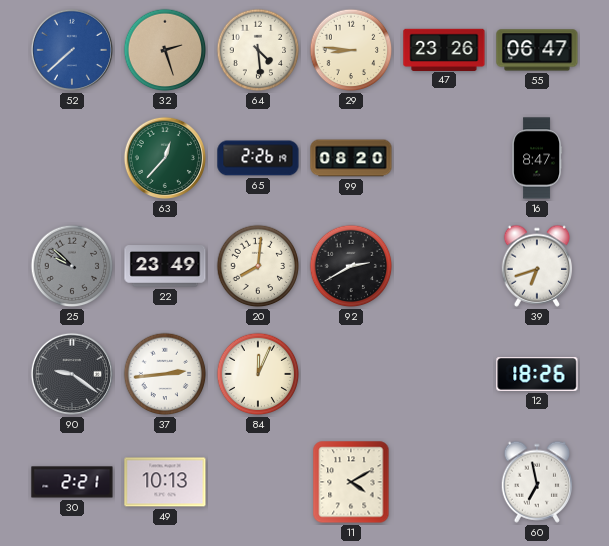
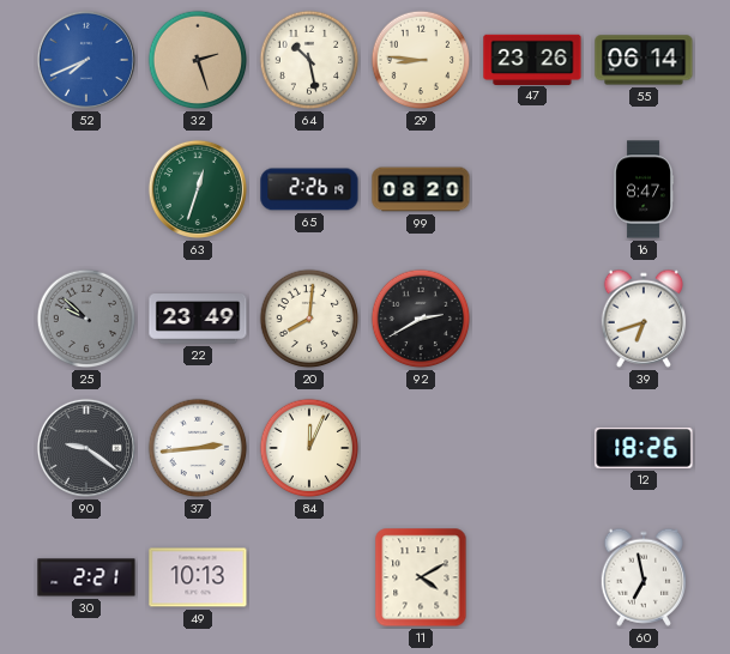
52: 7:38 -> 7:41 (86, 60)
64: 4:29 -> 10:28 (309, 60)
55: 06:47 -> 06:14 (644, 60)
63: 12:37 -> 12:33 (198, 189)
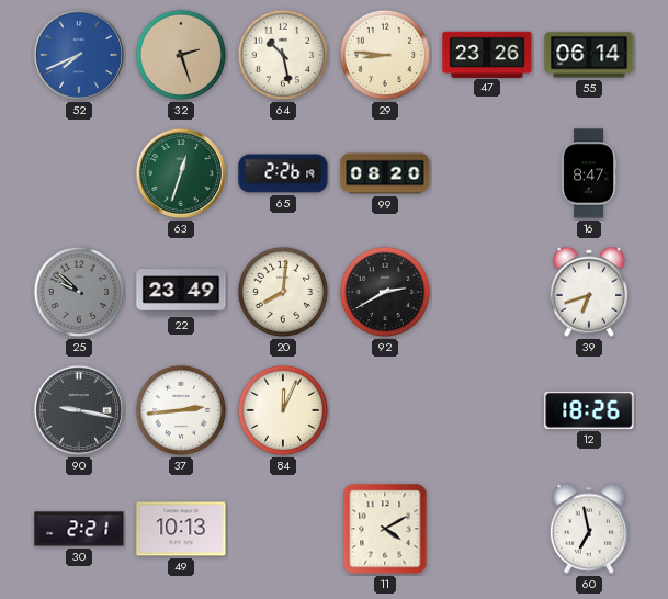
90: 9:21 -> 9:17 (79, 410)
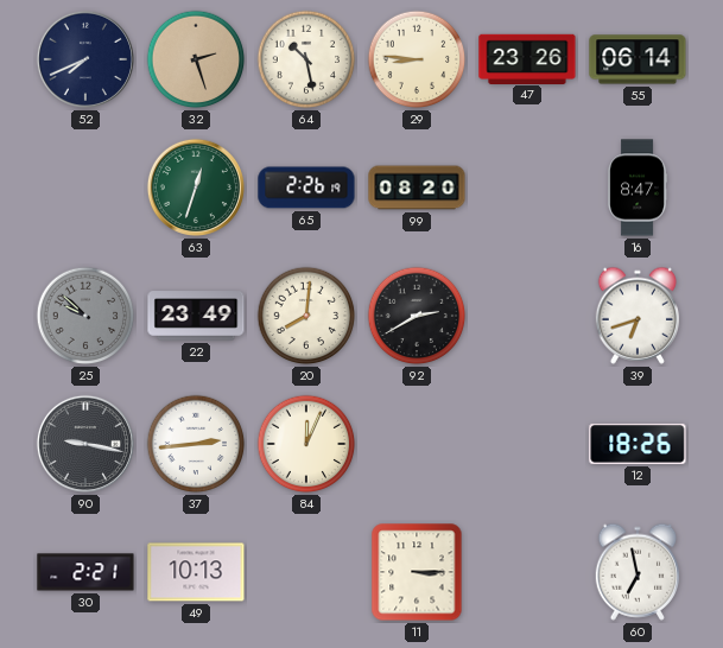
52 dial: blue -> navy (85, 59)
11: 4:10 -> 3:15 (417, 572)
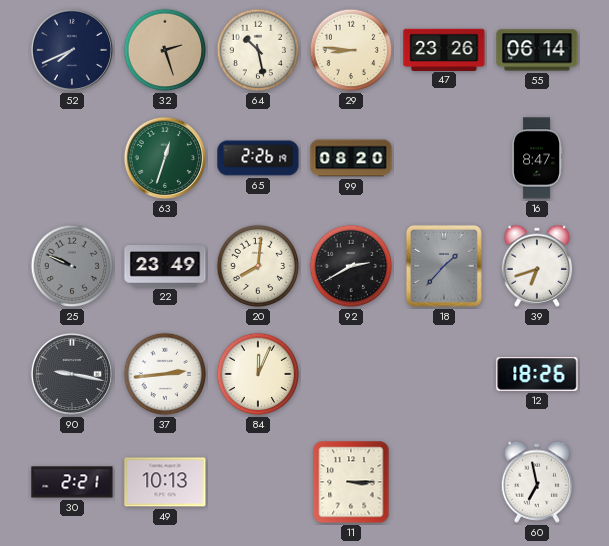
25: 9:52 -> 9:49 (72, 266)
18: none -> 1:37 (444, 266)
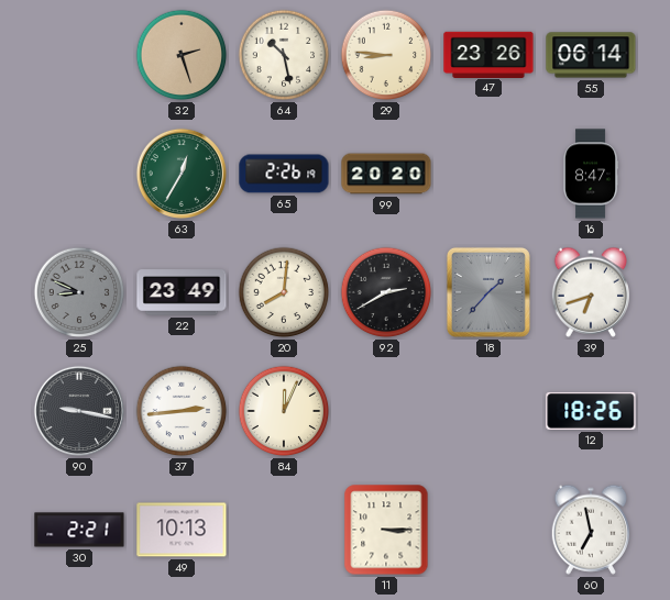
52: 7:41 -> none (72, 50)
63: 12:33 -> 12:35 (182, 174)
99: 08:20 -> 20:20 (386, 174)
25: 9:49 -> 8:49 (79, 292)
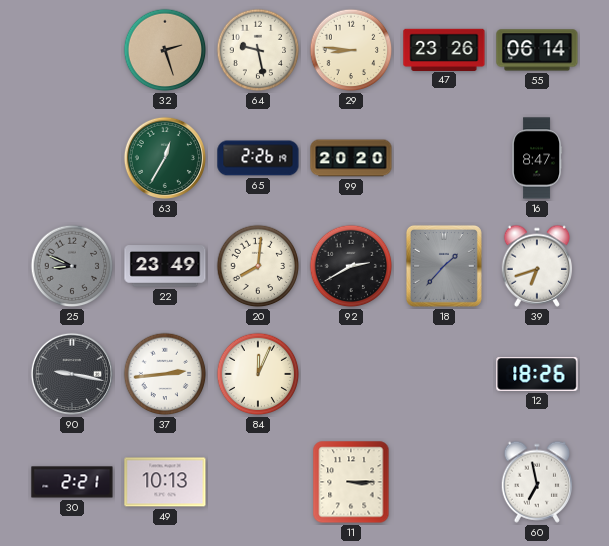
64: 10:28 -> 9:28 (258, 50)
